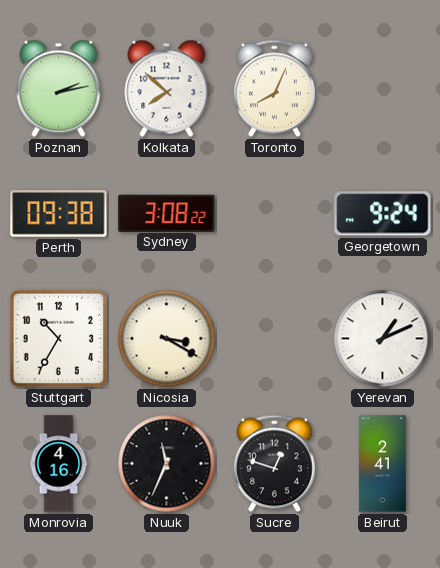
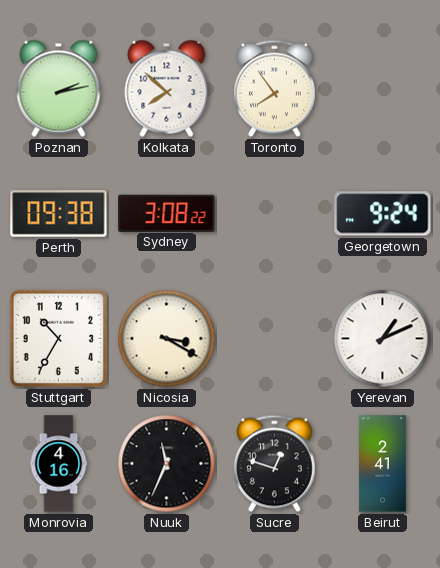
Toronto: 8:04 -> 7:54 (274, 89)
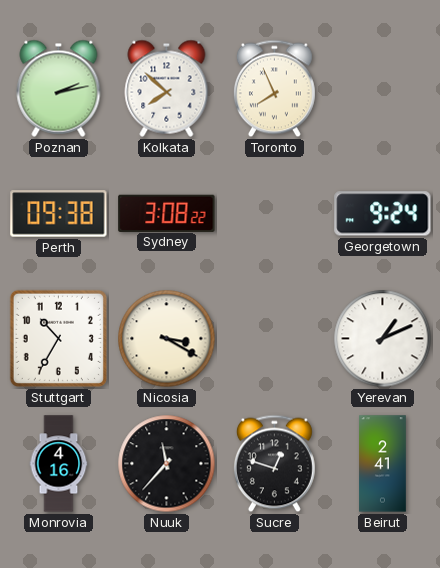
Toronto: 7:54 -> 7:56 (274, 89)
Nuuk: 11:34 -> 11:37 (167, 464)
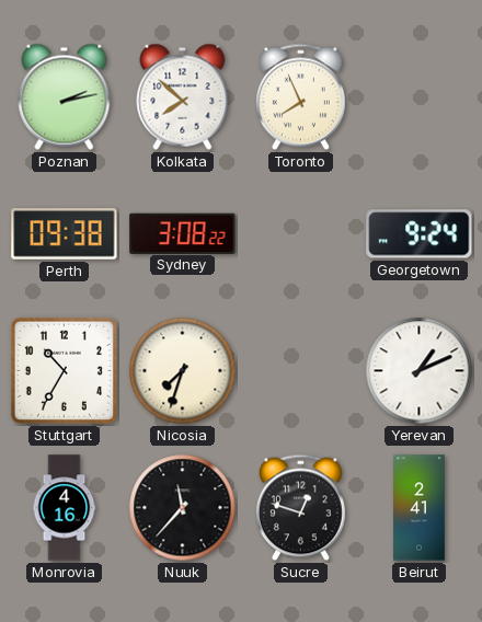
Nicosia: 3:20 -> 7:33 (183, 371)
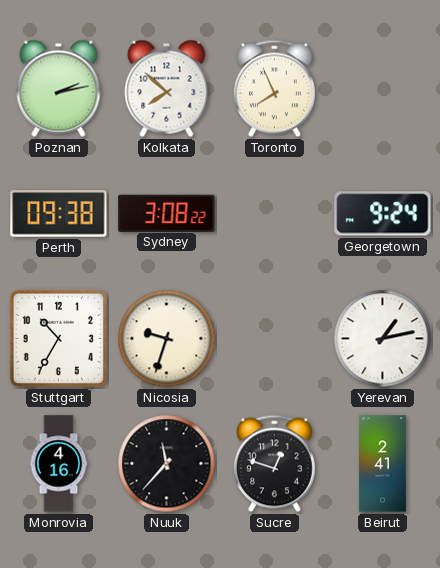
Nicosia: 7:33 -> 9:33 (167, 339)
Yerevan: 1:11 -> 1:13 (383, 339)
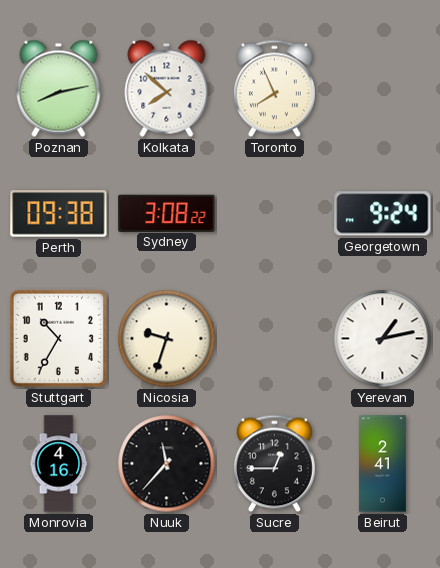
Poznan: 2:13 -> 8:13 (59, 88)
Sucre: 12:48 -> 12:45 (274, 464)
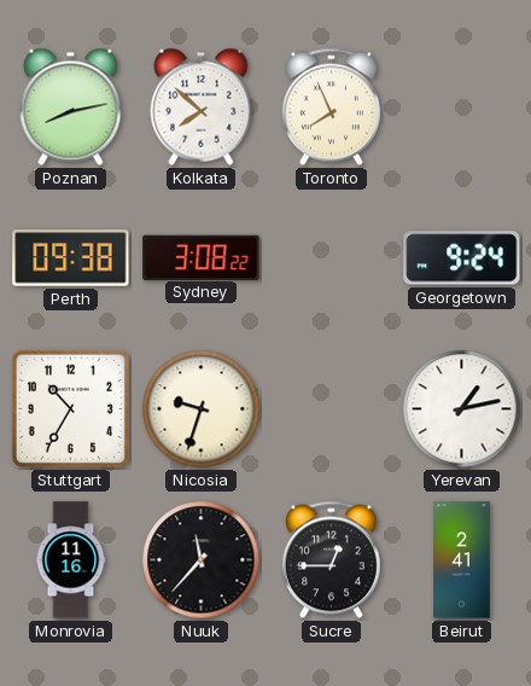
Monrovia: 4:16 -> 11:16 (71, 560)
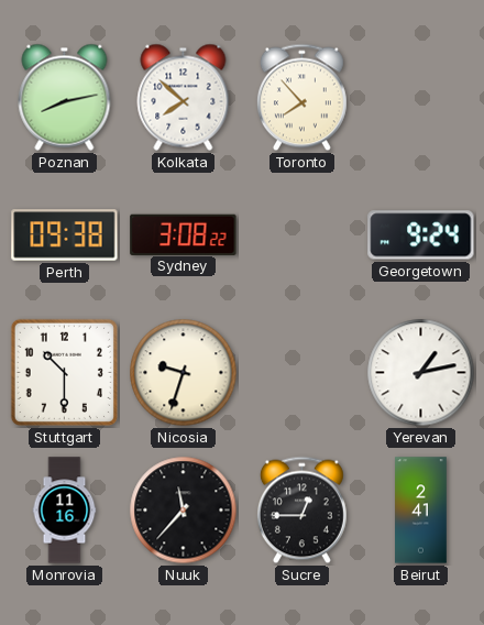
Toronto: 7:56 -> 7:53 (301, 98)
Stuttgart: 10:35 -> 10:30 (64, 372)
